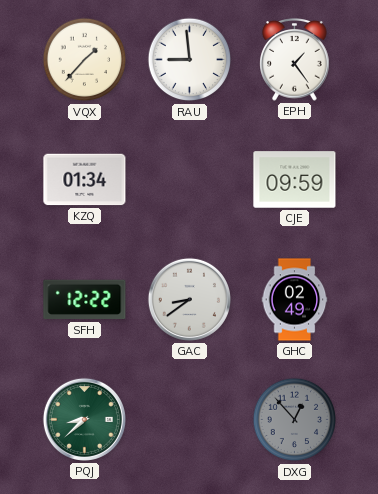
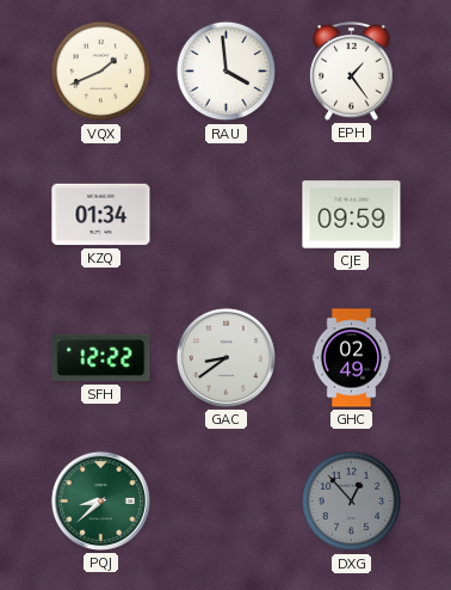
VQX: 1:37 -> 1:41 (101, 72)
RAU: 8:59 -> 3:59 (227, 72)
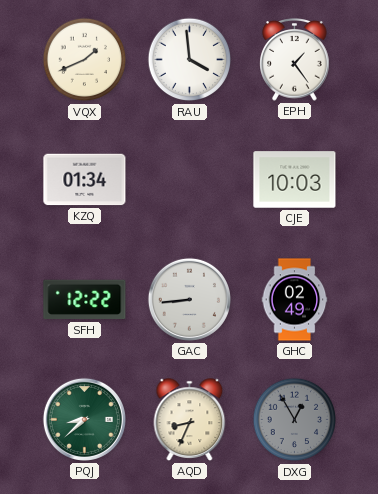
CJE: 09:59 -> 10:03 (295, 180)
GAC: 8:39 -> 8:44 (189, 299)
AQD: none -> 8:34 (190, 420)
DXG: 12:53 -> 12:55 (295, 420)
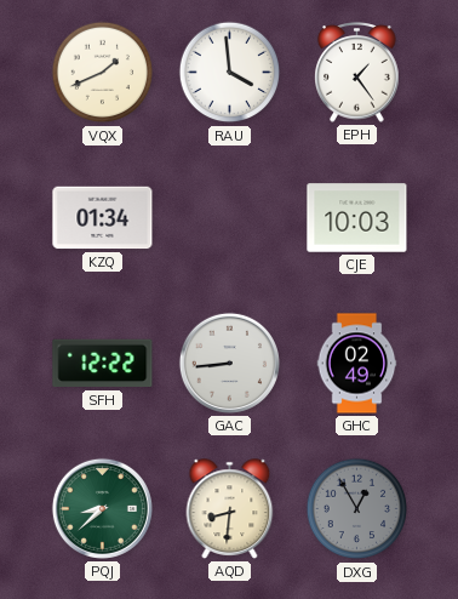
AQD: 8:34 -> 8:31 (230, 509)
